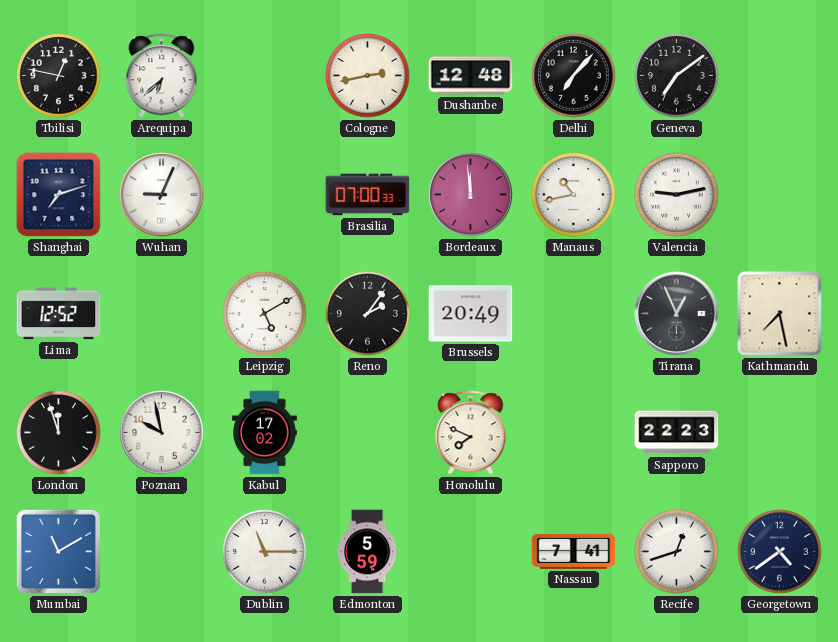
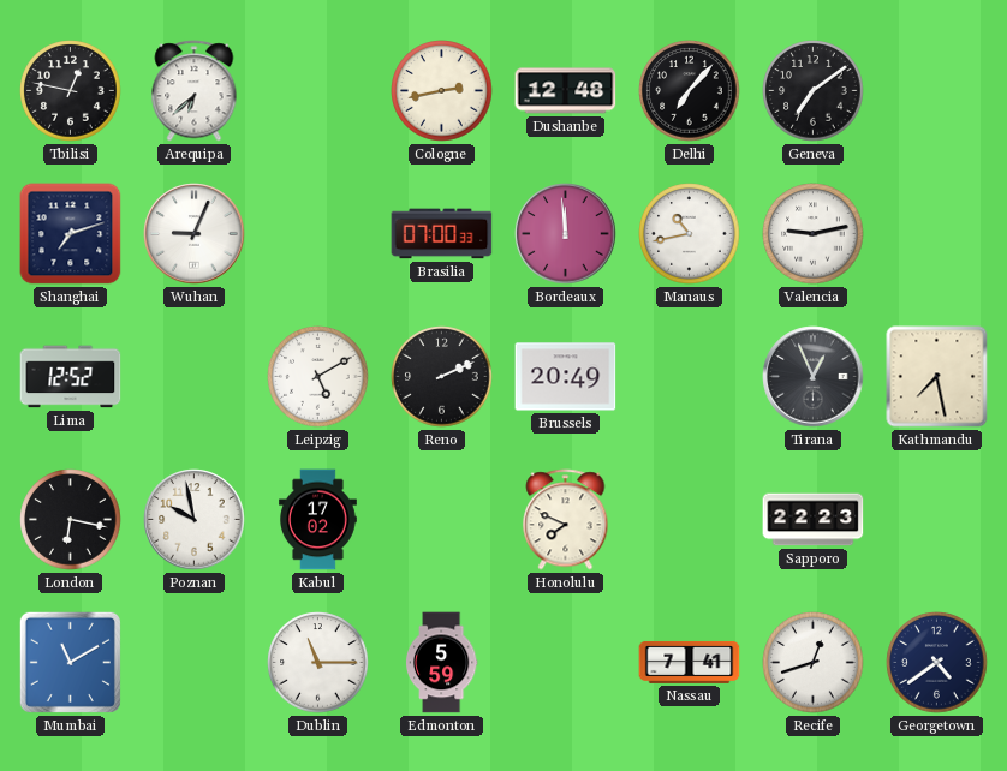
Reno: 2:06 -> 2:11 (442, 377)
London: 11:57 -> 6:17 (71, 520)
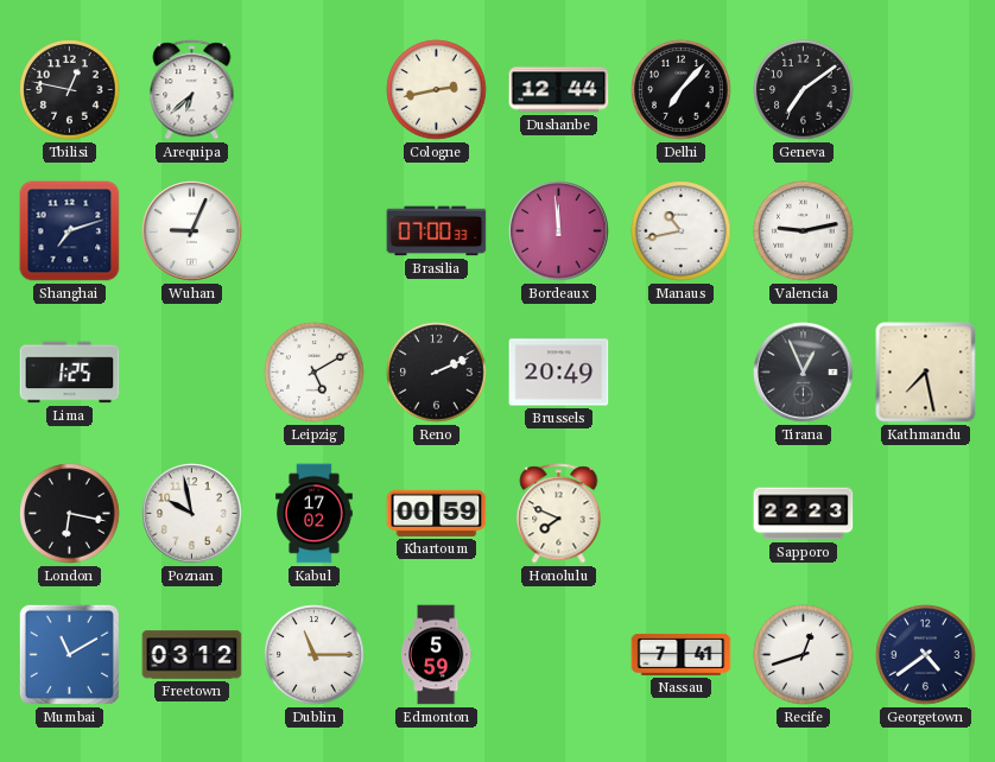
Dushanbe: 12:48 -> 12:44 (559, 90)
Lima: 12:52 -> 1:25 (70, 373)
Khartoum: none -> 00:59 (437, 513)
Freetown: none -> 03:12 (192, 655)
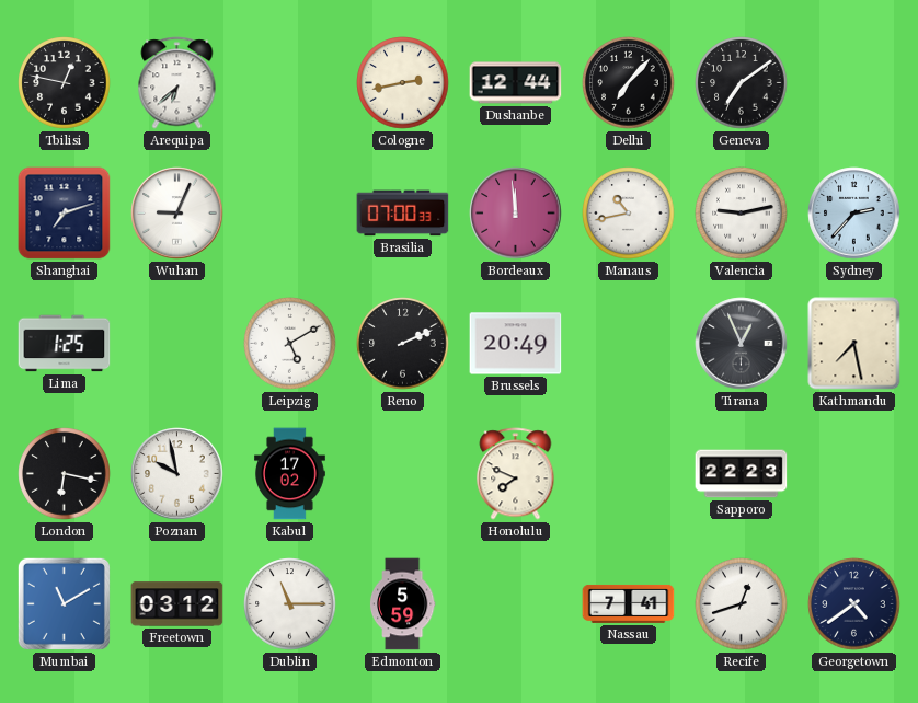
Sydney: none -> 2:37 (854, 214)
Khartoum: 00:59 -> none (437, 513)
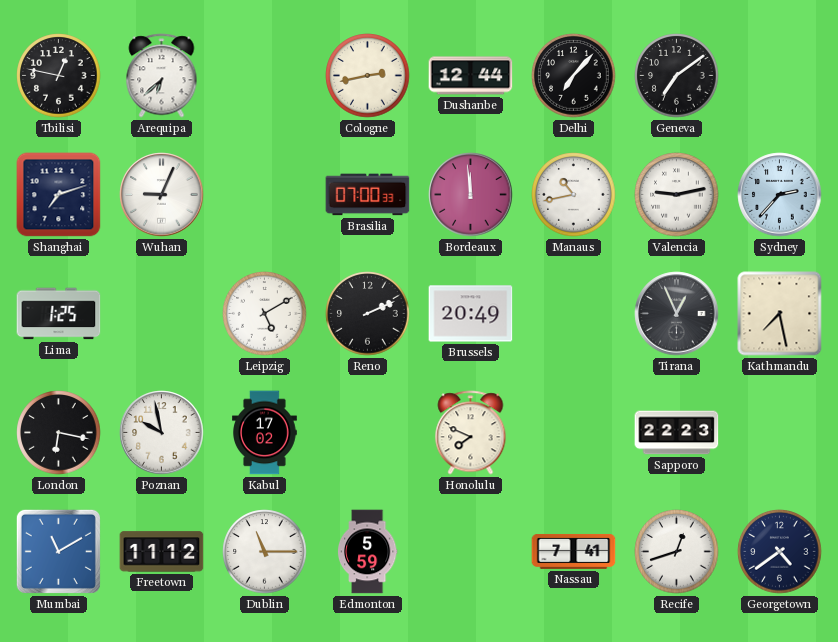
Freetown: 03:12 -> 11:12 (162, 552)
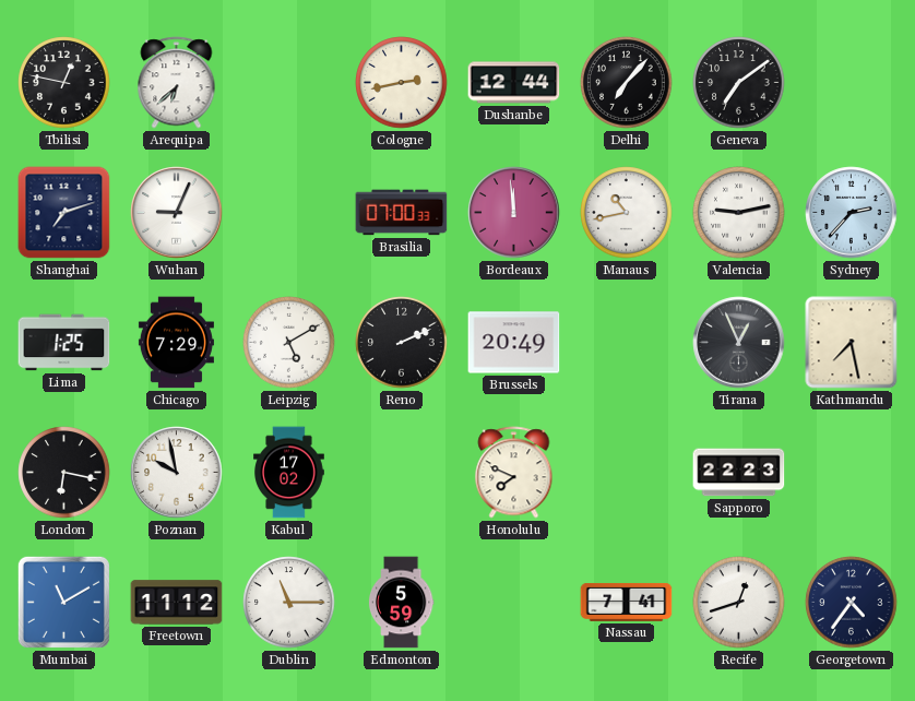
Chicago: none -> 7:29 (176, 343)
Georgetown: 4:39 -> 4:36 (852, 603)
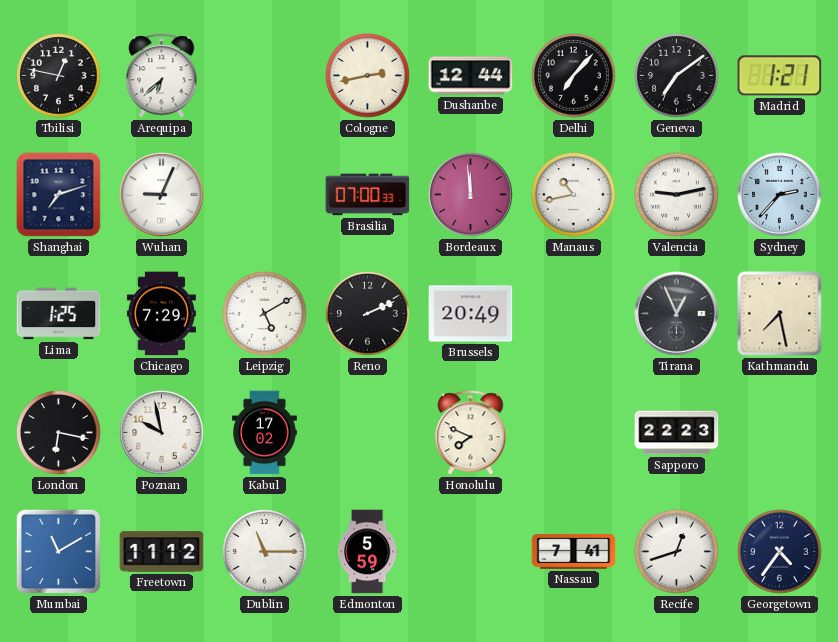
Madrid: none -> 1:21 (780, 76)
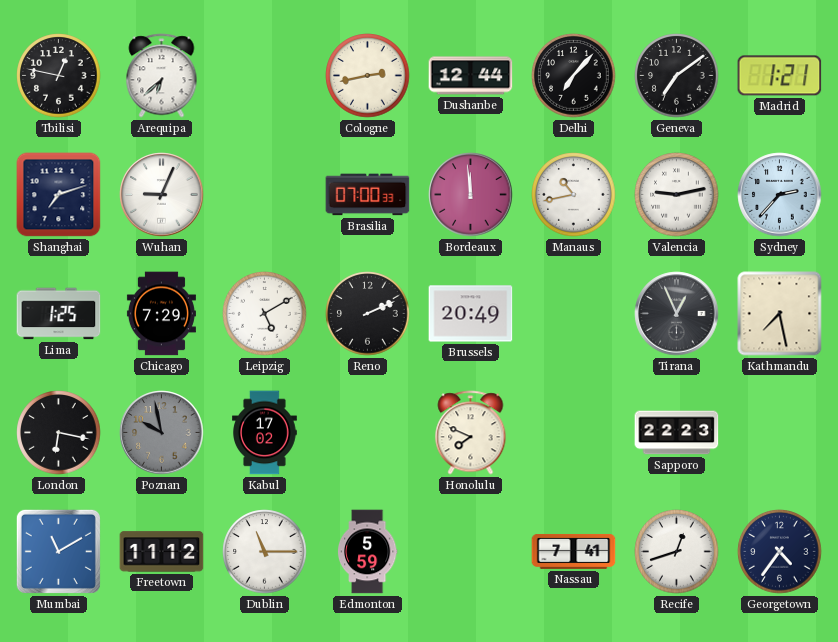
Poznan dial: white -> grey (162, 433)
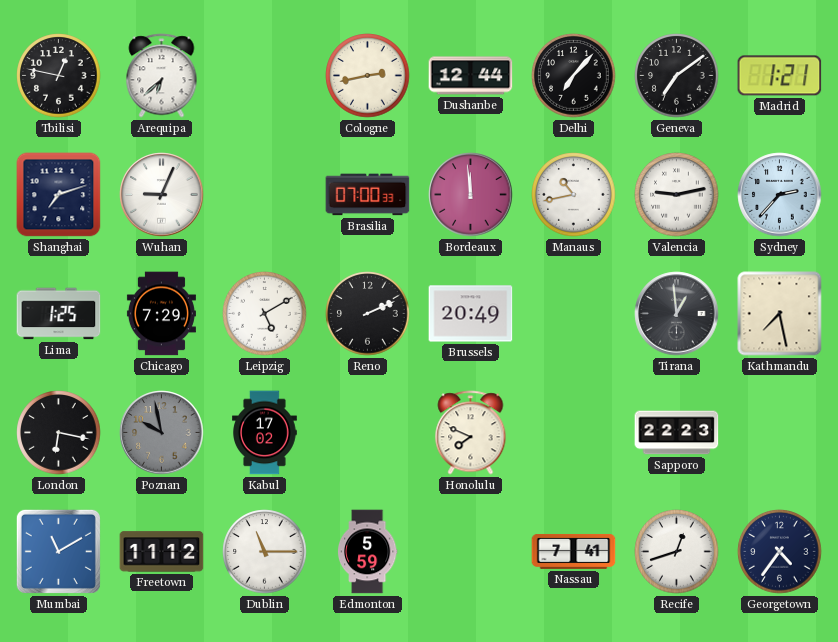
Tirana: 12:56 -> 12:59 (677, 314)
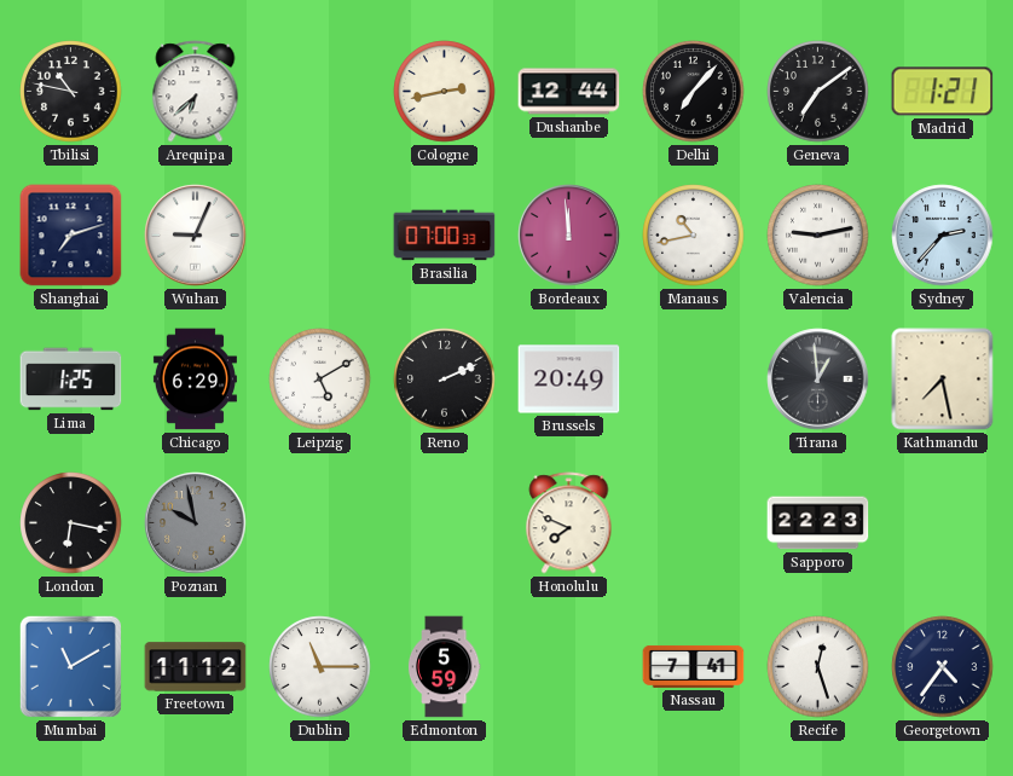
Tbilisi: 12:47 -> 10:47 (71, 92)
Chicago: 7:29 -> 6:29 (195, 380)
Kabul: 17:02 -> none (265, 433)
Recife: 12:42 -> 12:27 (818, 667)
